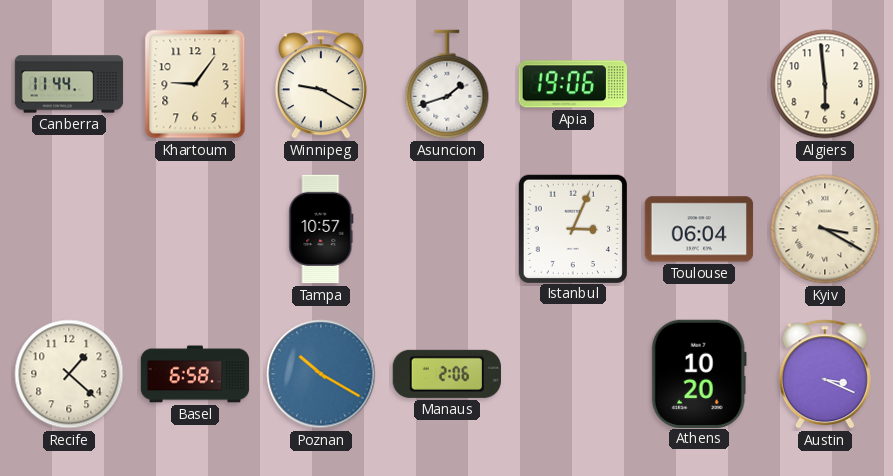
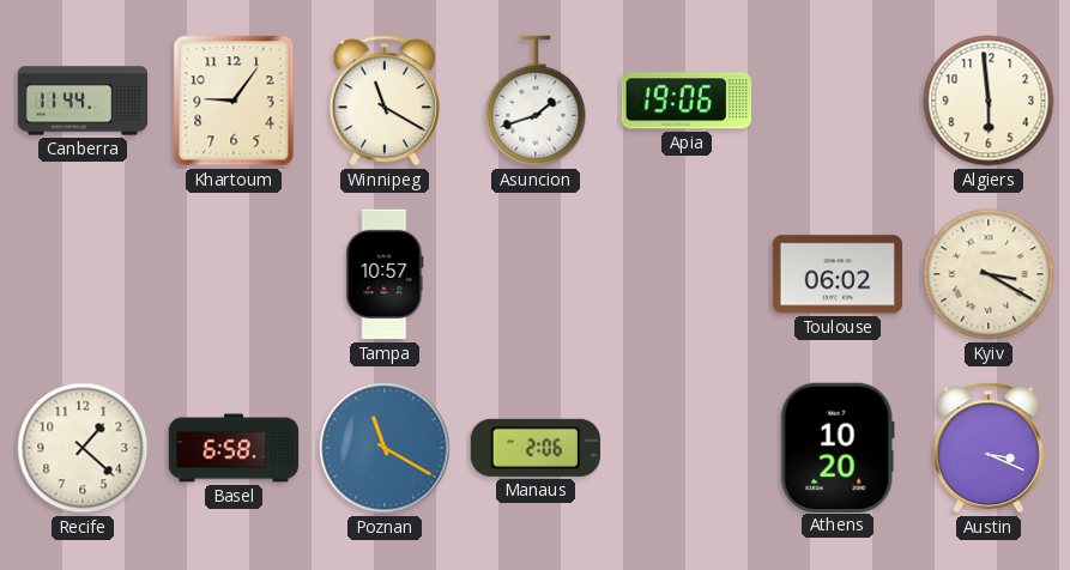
Winnipeg: 9:20 -> 11:20 (385, 101)
Istanbul: 3:04 -> none (572, 228)
Toulouse: 06:04 -> 06:02 (838, 274)
Poznan: 10:20 -> 11:20 (385, 448)
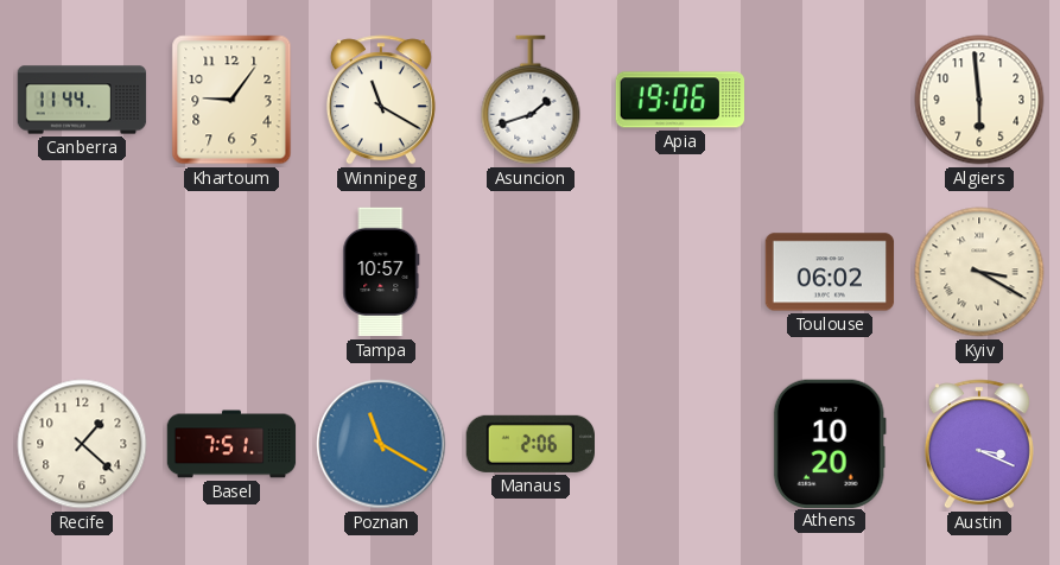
Basel: 6:58 -> 7:51 (231, 444)
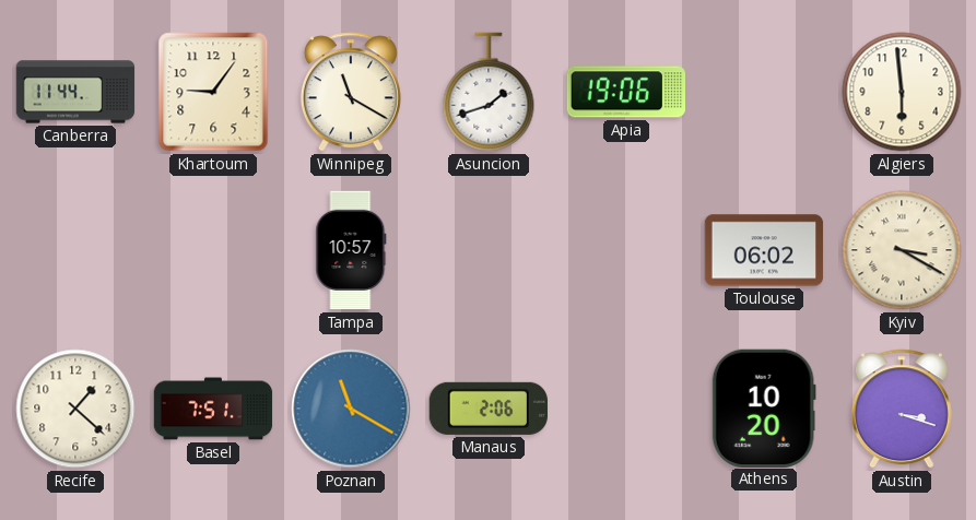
Austin: 3:19 -> 3:18 (902, 409)
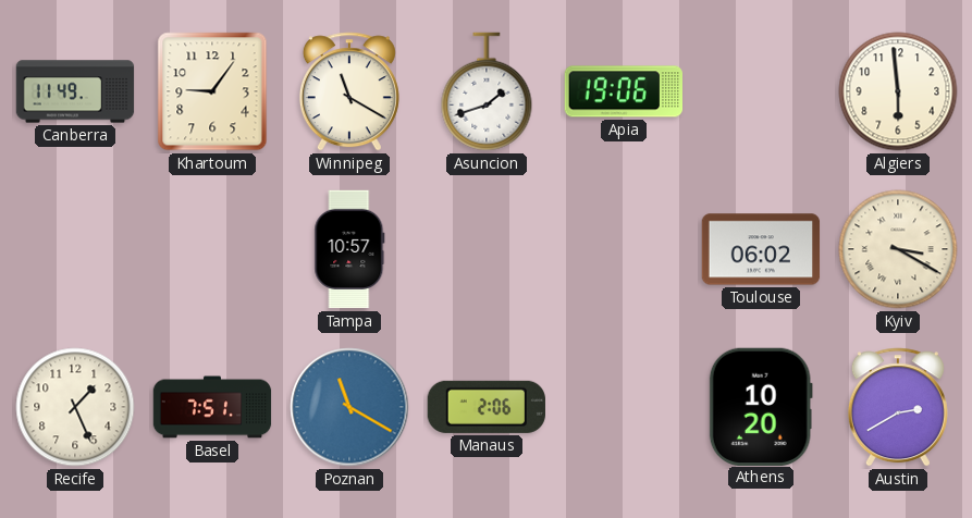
Canberra: 11:44 -> 11:49 (75, 91)
Recife: 1:22 -> 1:26 (75, 407)
Austin: 3:18 -> 2:40 (898, 407)
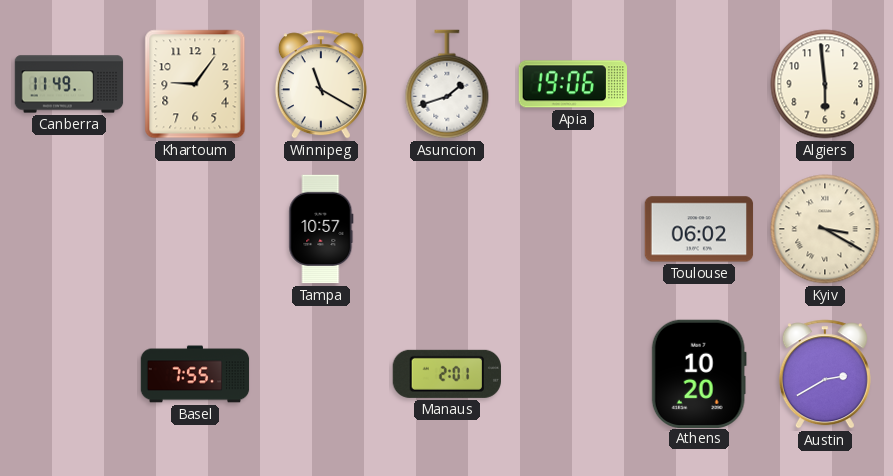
Recife: 1:26 -> none (75, 407)
Basel: 7:51 -> 7:55 (195, 374)
Poznan: 11:20 -> none (349, 407)
Manaus: 2:06 -> 2:01 (446, 374)
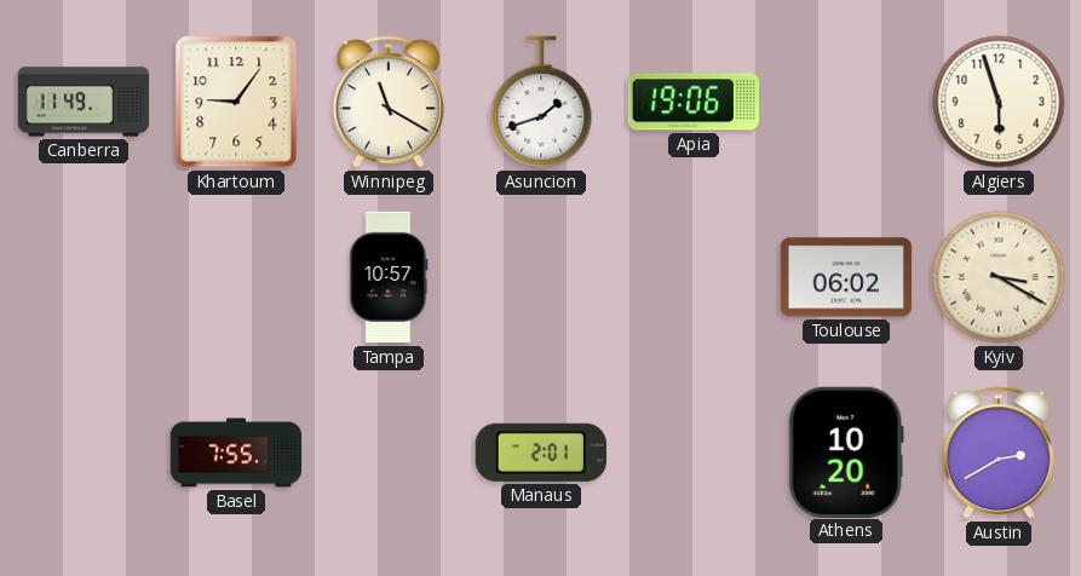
Algiers: 5:59 -> 5:57 (999, 102)
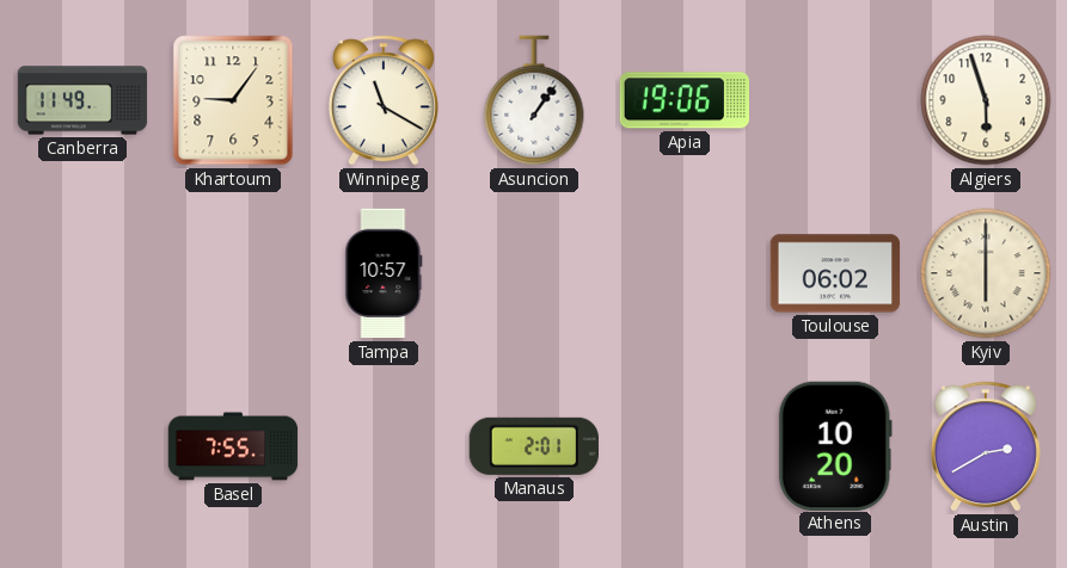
Asuncion: 1:42 -> 1:06 (534, 100)
Kyiv: 3:20 -> 6:00 (986, 273)
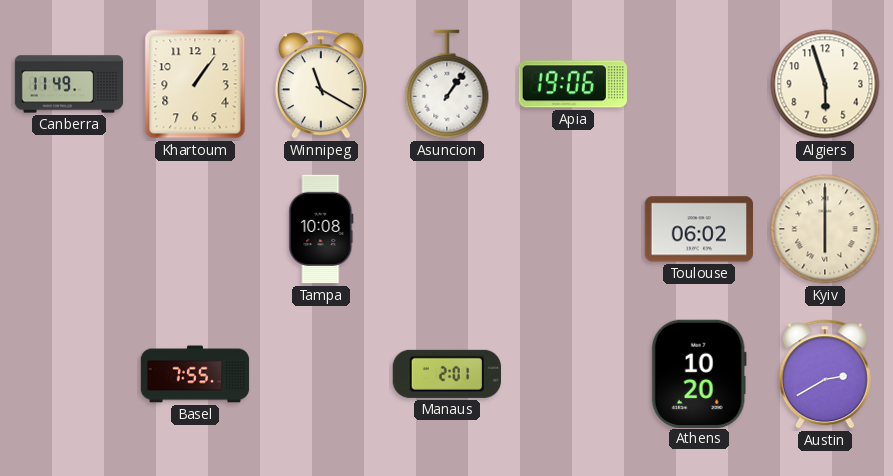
Khartoum: 9:06 -> 1:06 (195, 84)
Tampa: 10:57 -> 10:08 (321, 229)
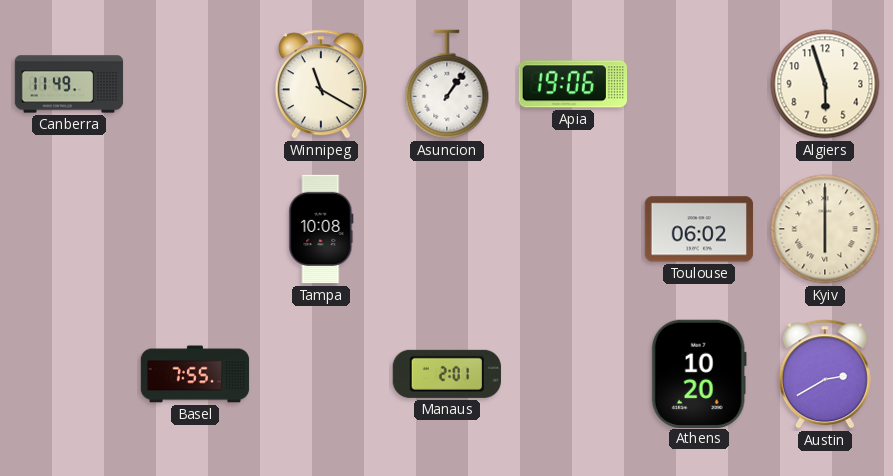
Khartoum: 1:06 -> none (195, 84)
